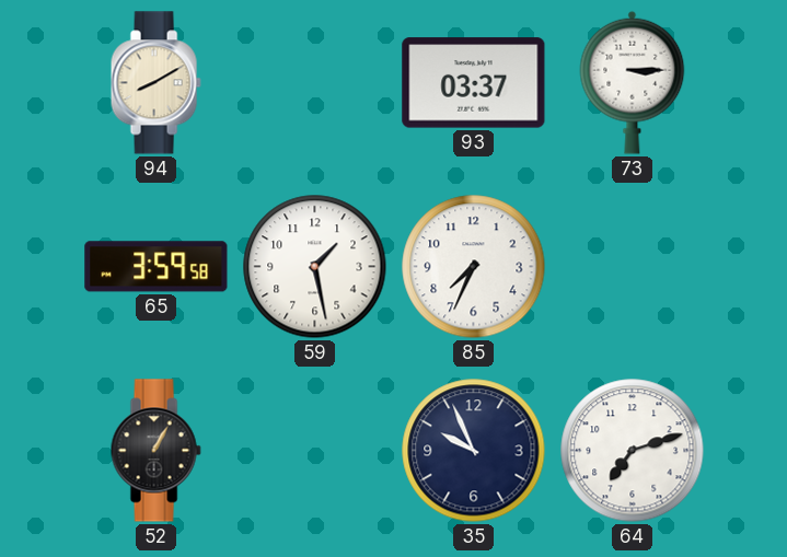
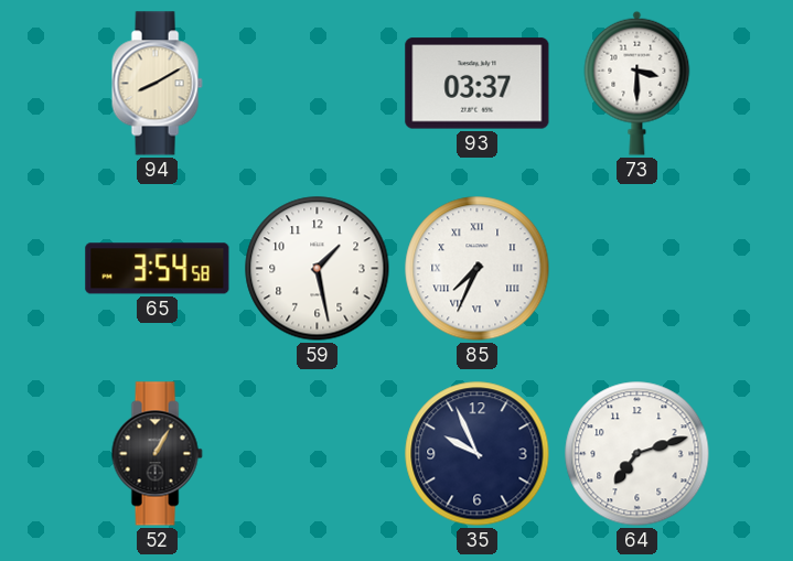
73: 3:15 -> 3:30 (637, 83)
65: 3:59 -> 3:54 (158, 269)
85 numerals: Arabic -> Roman (478, 269)
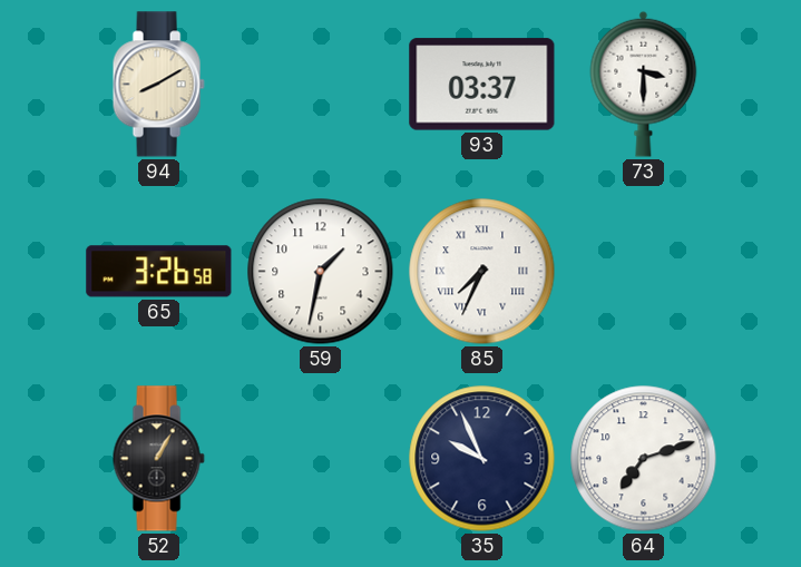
65: 3:54 -> 3:26 (159, 272)
59: 1:28 -> 1:32 (321, 272)
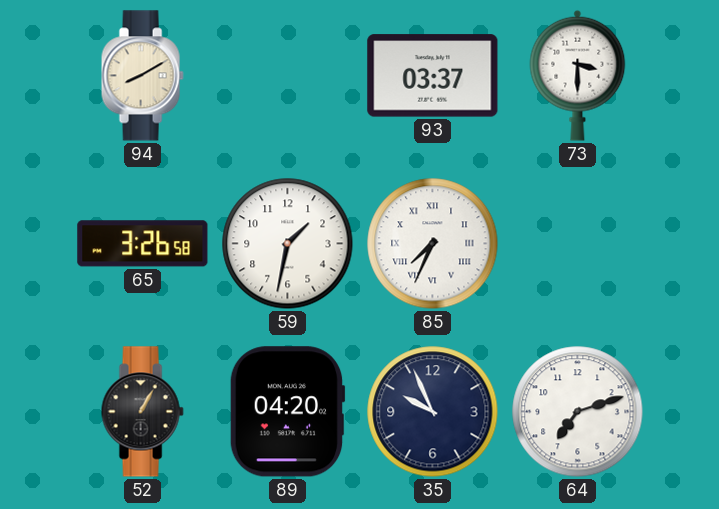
89: none -> 04:20 (287, 412)
